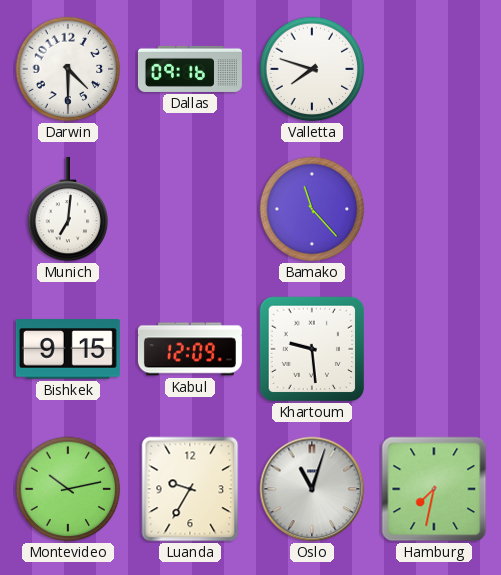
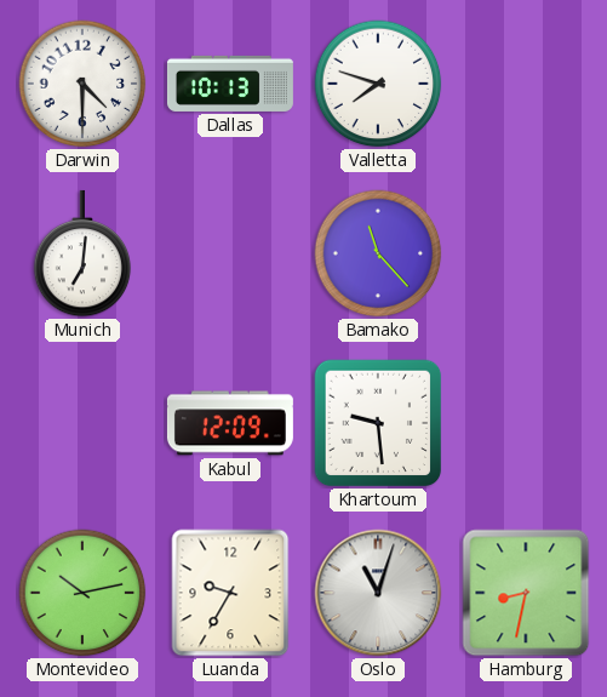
Dallas: 09:16 -> 10:13 (230, 84)
Bishkek: 9:15 -> none (68, 349)
Hamburg: 7:32 -> 8:32 (526, 593)
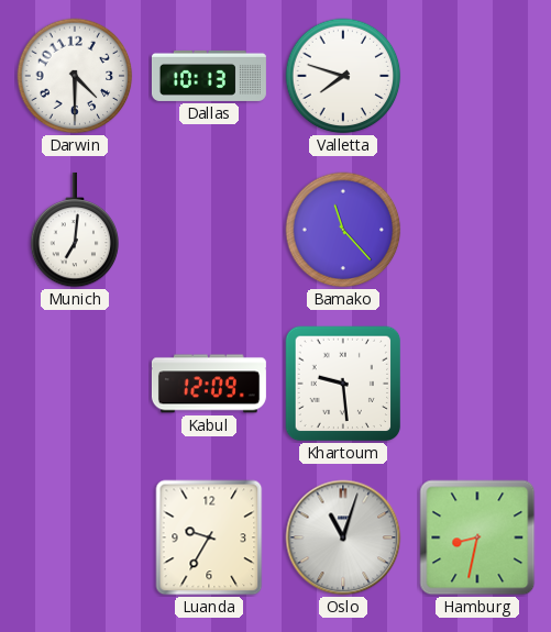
Montevideo: 10:13 -> none (82, 593)
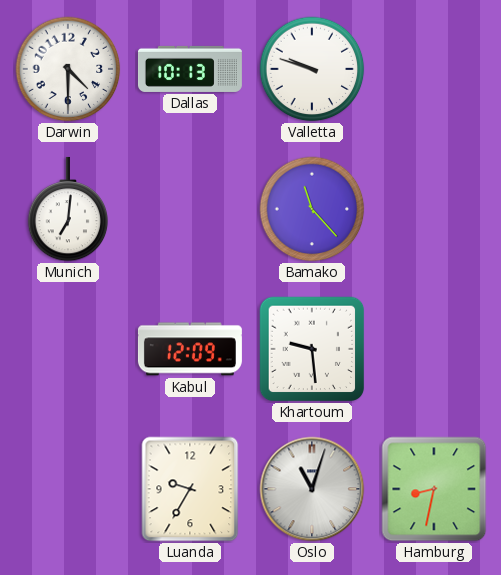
Valletta: 7:48 -> 9:48 (312, 69)
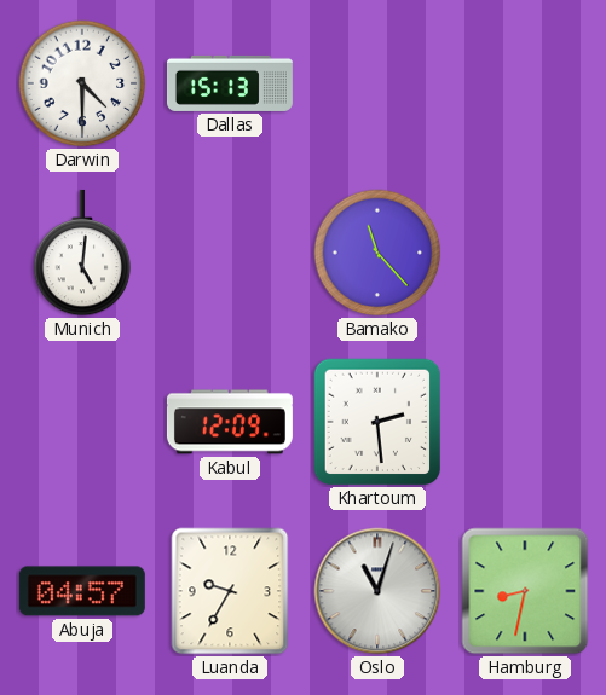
Dallas: 10:13 -> 15:13 (230, 83)
Valletta: 9:48 -> none (312, 69)
Munich: 7:01 -> 5:01 (82, 253)
Khartoum: 9:29 -> 2:29 (377, 422)
Abuja: none -> 04:57 (82, 591)
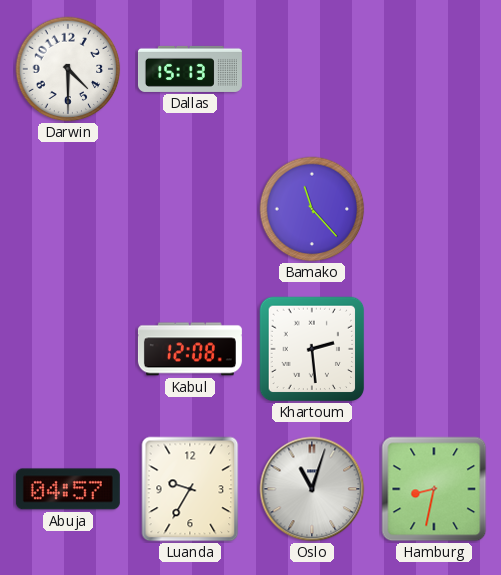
Munich: 5:01 -> none (82, 253)
Kabul: 12:09 -> 12:08 (190, 349)
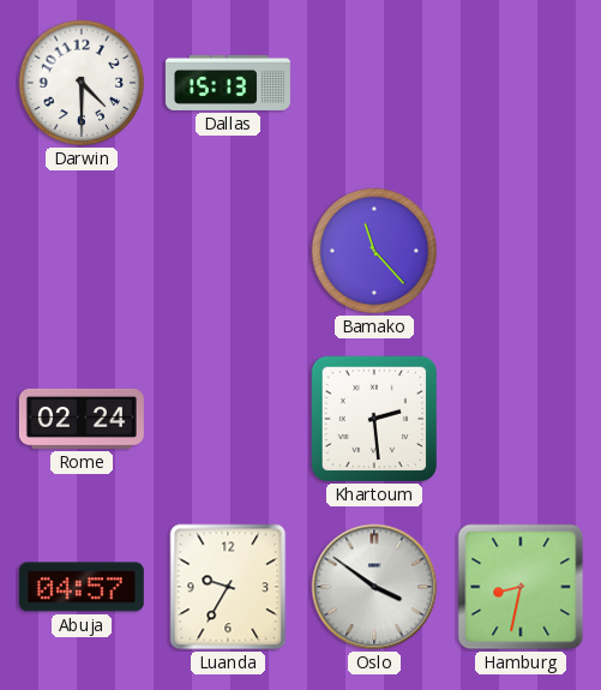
Rome: none -> 02:24 (82, 419)
Kabul: 12:08 -> none (190, 349)
Oslo: 11:03 -> 3:51 (374, 587)
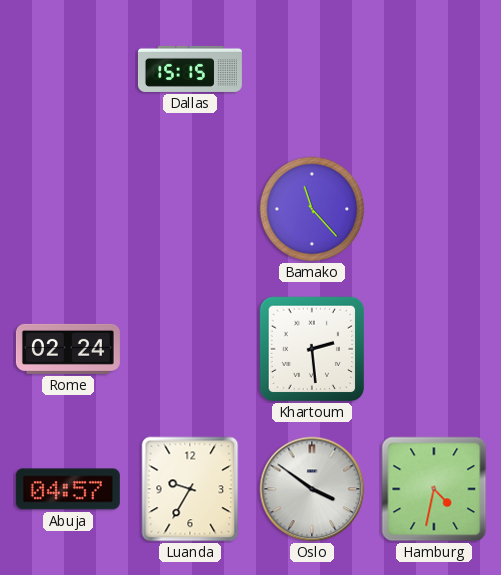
Darwin: 4:30 -> none (82, 83)
Dallas: 15:13 -> 15:15 (190, 69)
Hamburg: 8:32 -> 4:32 (434, 489)
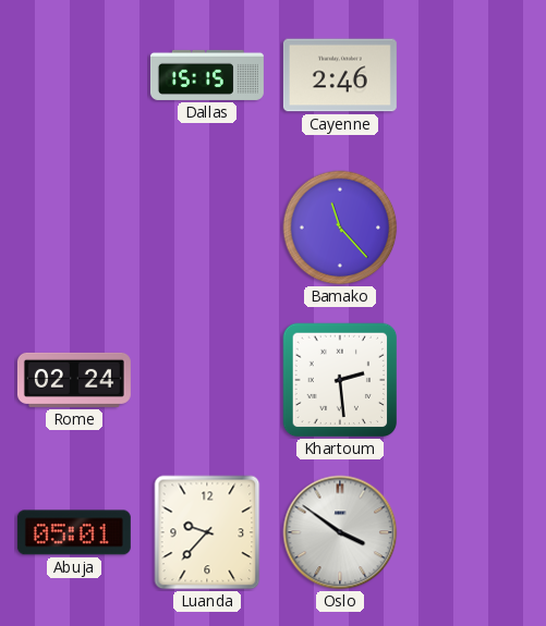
Cayenne: none -> 2:46 (340, 75)
Abuja: 04:57 -> 05:01 (74, 532)
Luanda: 9:35 -> 9:37 (207, 532)
Hamburg: 4:32 -> none (434, 489)
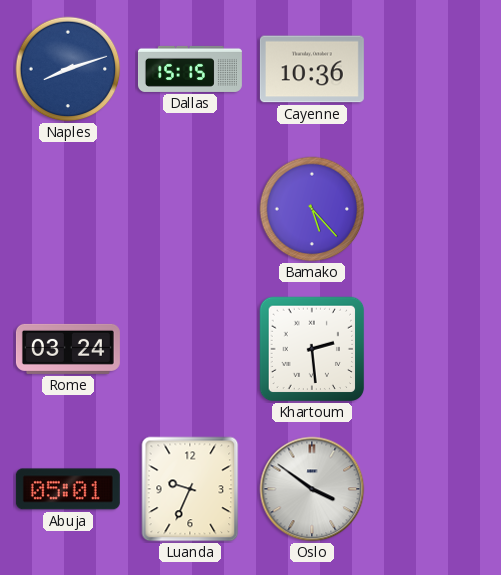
Naples: none -> 8:12 (68, 69)
Cayenne: 2:46 -> 10:36 (312, 69)
Bamako: 11:23 -> 5:23 (312, 209)
Rome: 02:24 -> 03:24 (68, 349)
Luanda: 9:37 -> 9:34 (190, 489)
